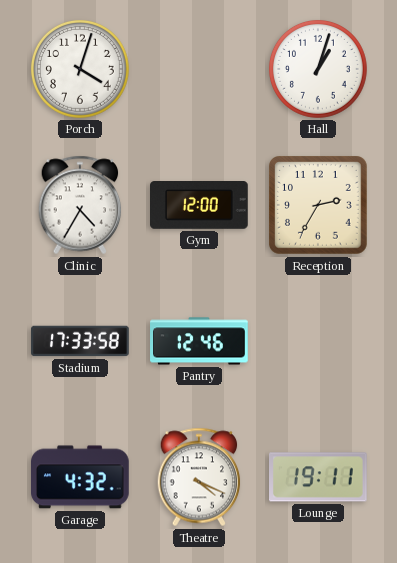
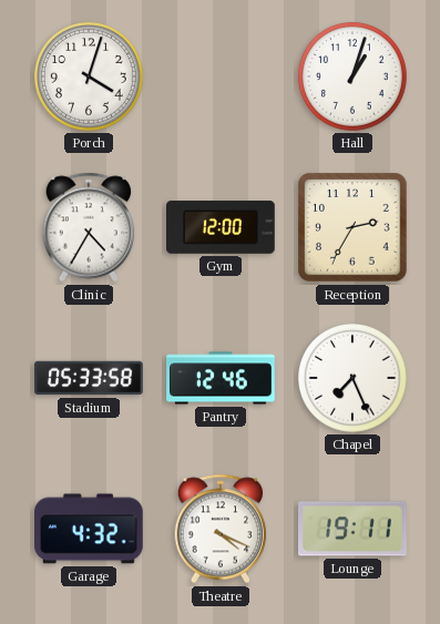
Stadium: 17:33 -> 05:33 (89, 378)
Chapel: none -> 7:26 (352, 378)
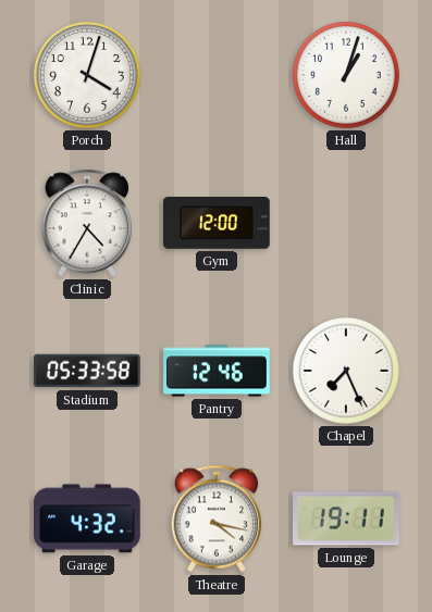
Reception: 2:35 -> none (354, 228)
Theatre: 4:19 -> 4:17 (217, 519)
